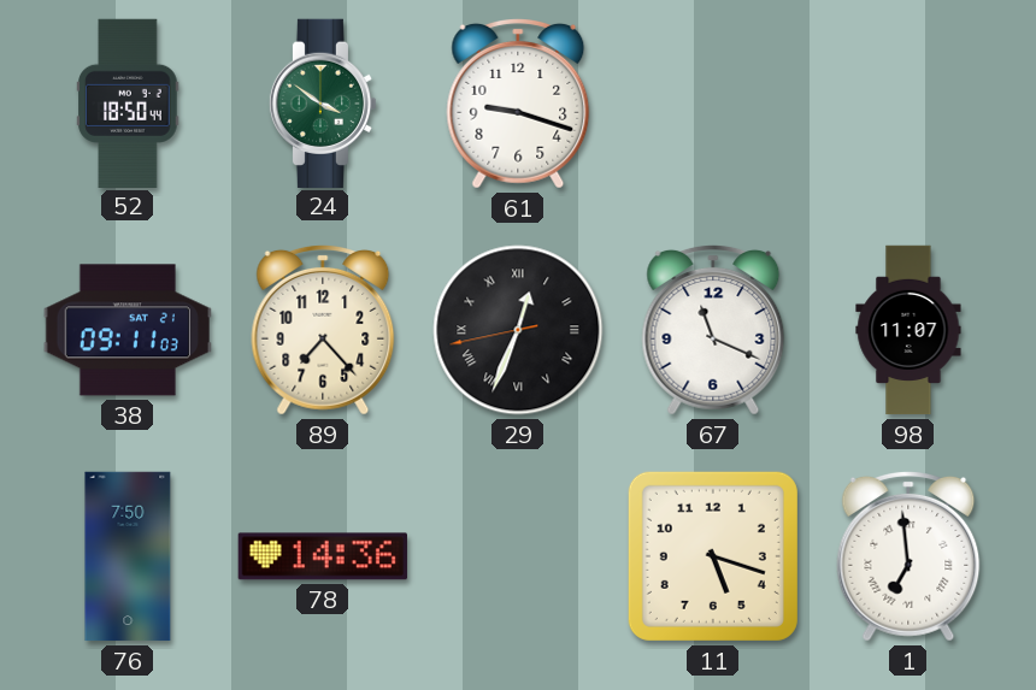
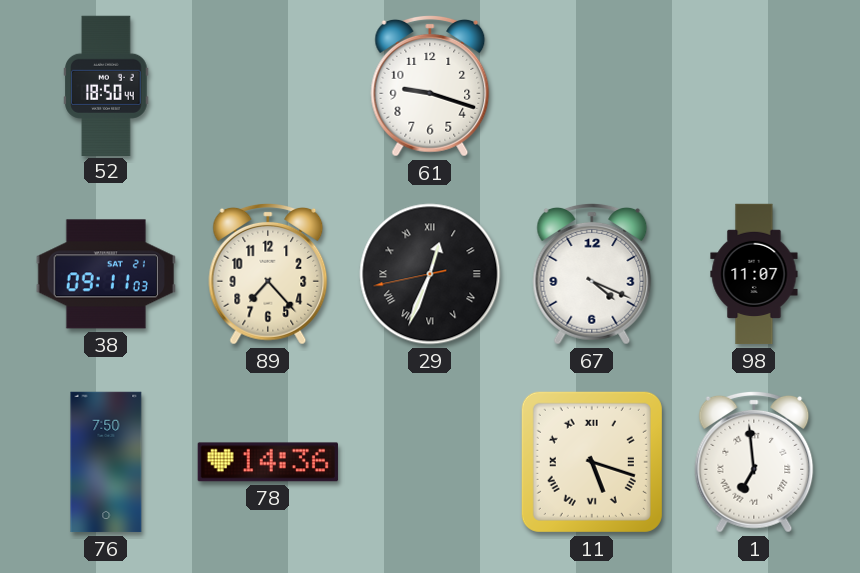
24: 3:51 -> none (323, 102)
67: 11:19 -> 4:19 (592, 274)
11 numerals: Arabic -> Roman (592, 462)
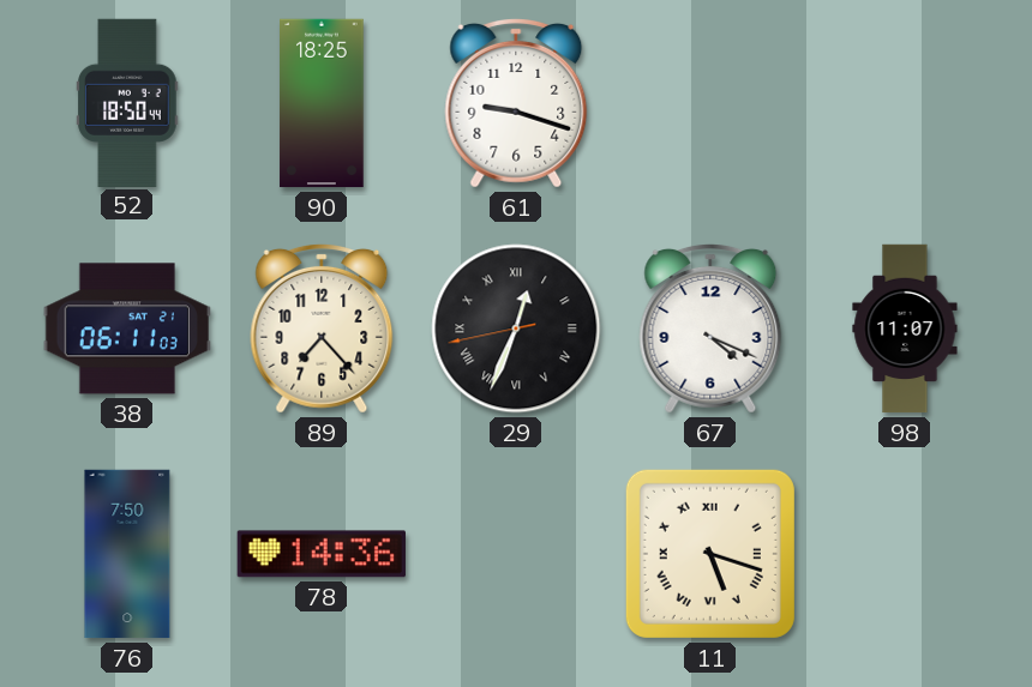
90: none -> 18:25 (322, 103)
38: 09:11 -> 06:11 (127, 329)
1: 6:59 -> none (754, 462)
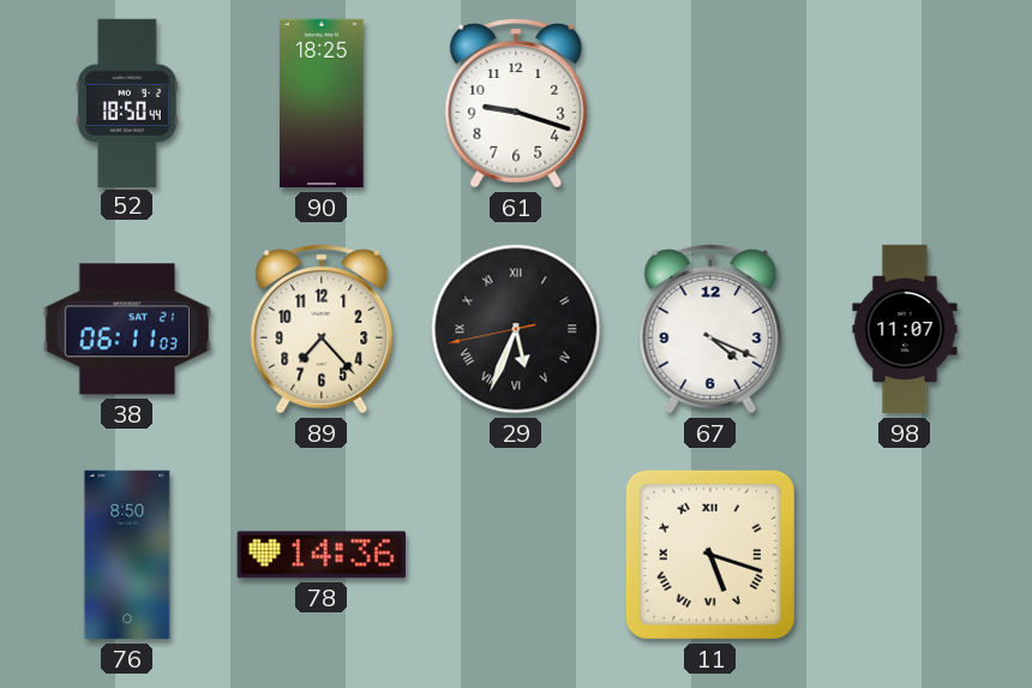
29: 12:33 -> 5:33 (516, 329)
76: 7:50 -> 8:50 (127, 555)
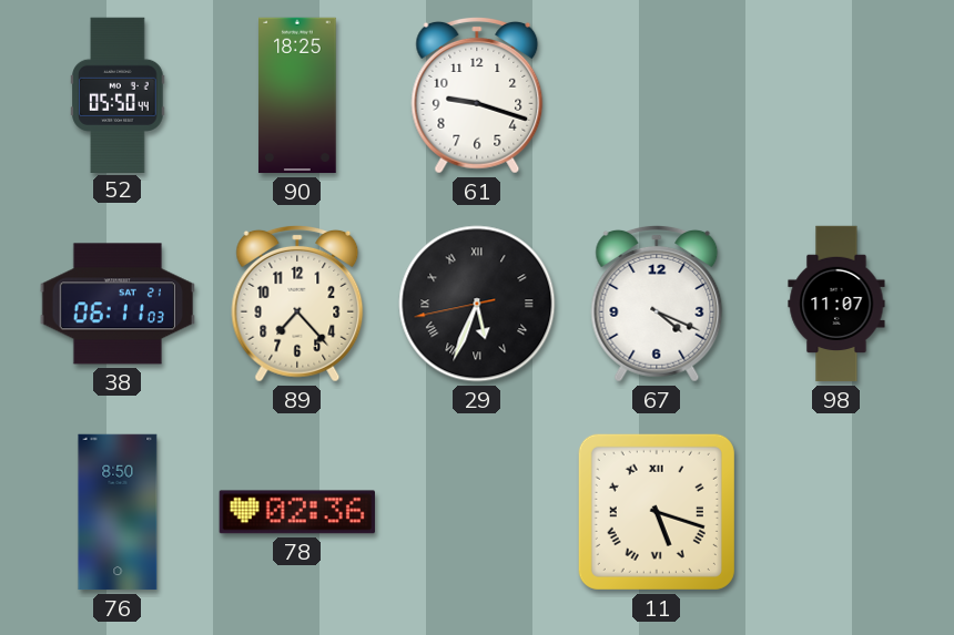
52: 18:50 -> 05:50 (118, 94)
78: 14:36 -> 02:36 (297, 512)
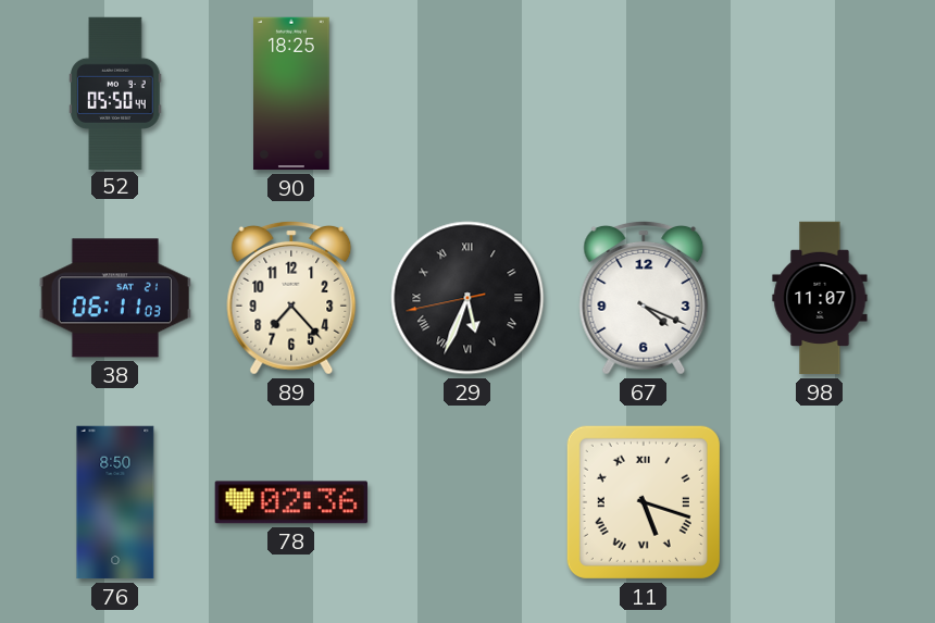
61: 9:18 -> none (477, 95)
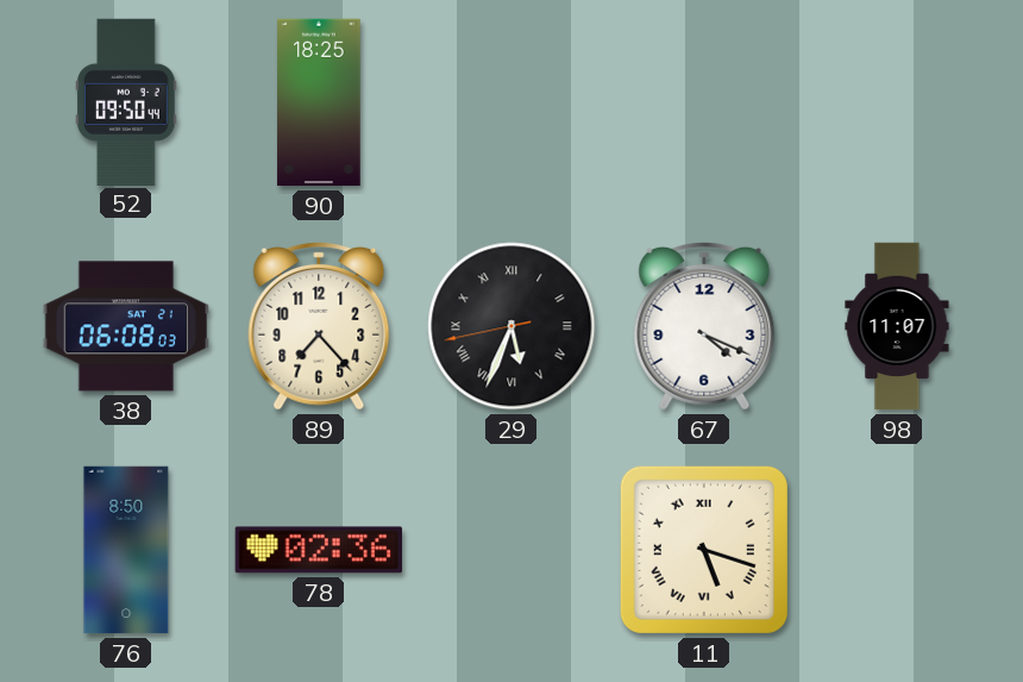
52: 05:50 -> 09:50 (126, 101)
38: 06:11 -> 06:08 (126, 326)
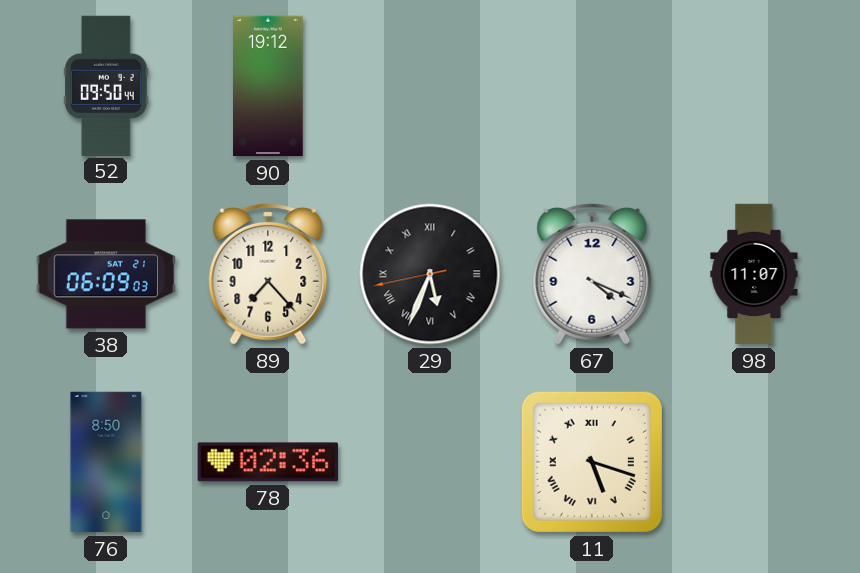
90: 18:25 -> 19:12 (268, 86)
38: 06:08 -> 06:09 (106, 274)
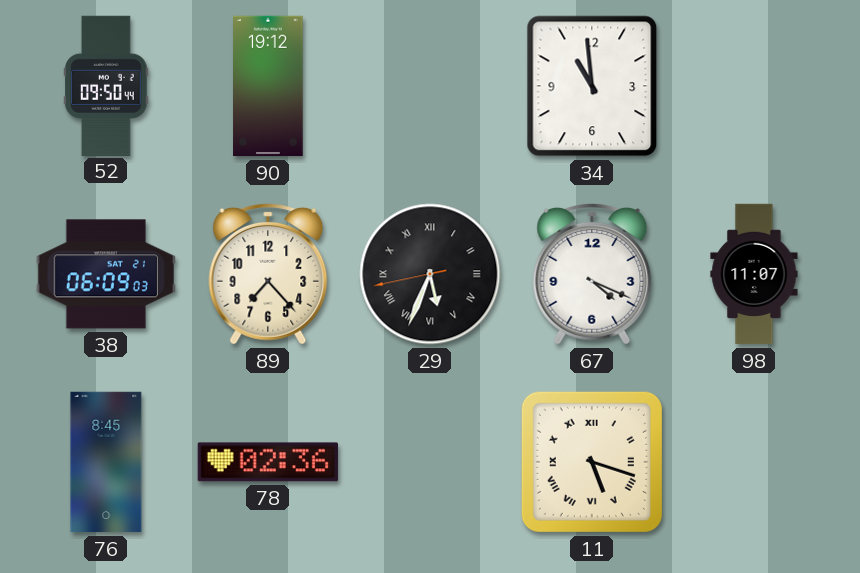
34: none -> 10:59 (592, 86)
76: 8:50 -> 8:45 (106, 462)
